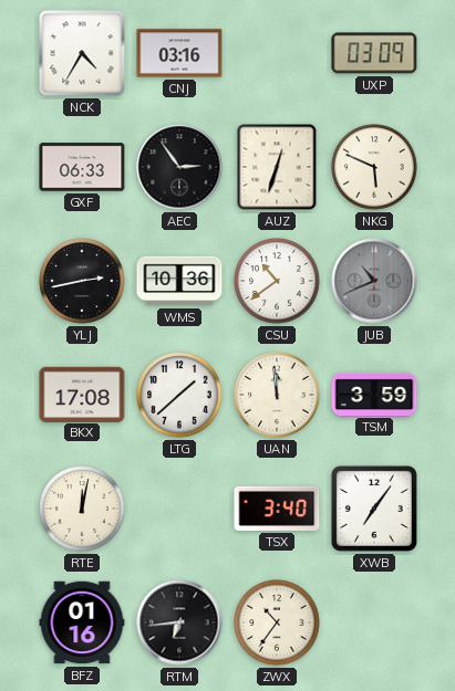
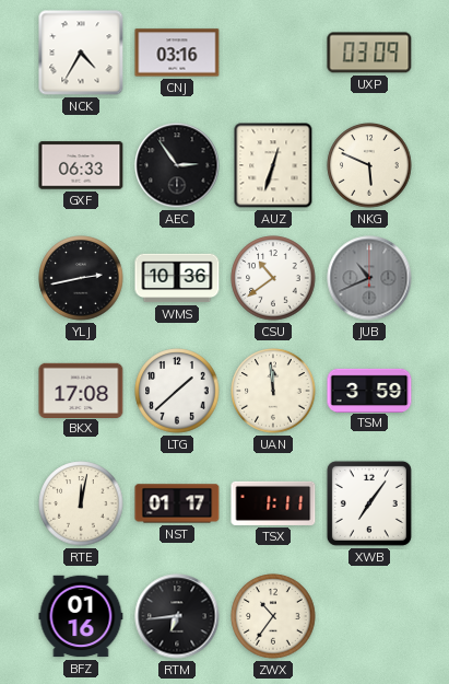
NST: none -> 01:17 (177, 503)
TSX: 3:40 -> 1:11 (273, 503)
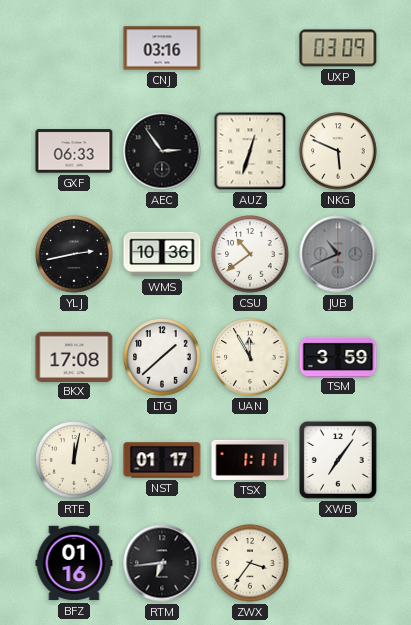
NCK: 4:35 -> none (81, 53)
UAN: 11:59 -> 11:55 (250, 357)
ZWX: 10:36 -> 3:36 (250, 563)
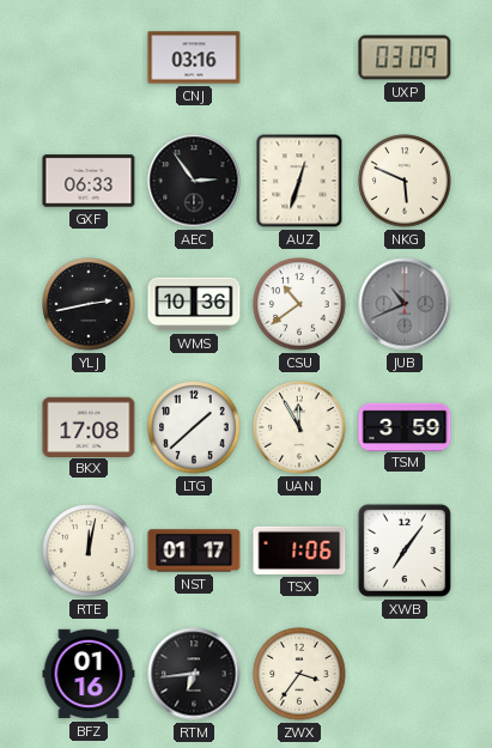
TSX: 1:11 -> 1:06 (299, 551)
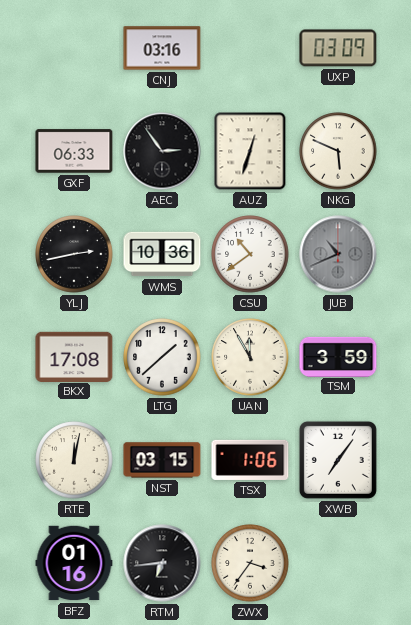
NST: 01:17 -> 03:15 (162, 460)
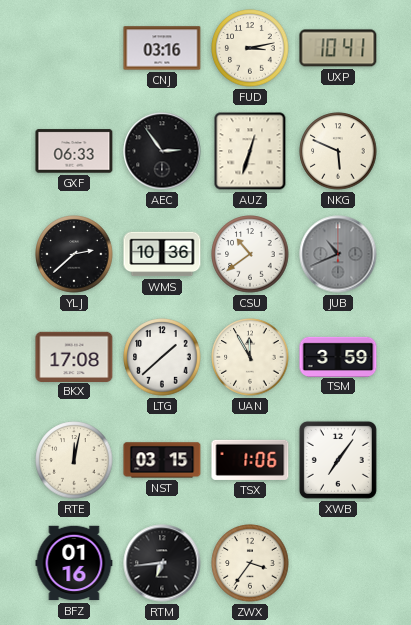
FUD: none -> 3:13 (250, 48)
UXP: 03:09 -> 10:41 (338, 48)
YLJ: 2:43 -> 2:38 (74, 254)
